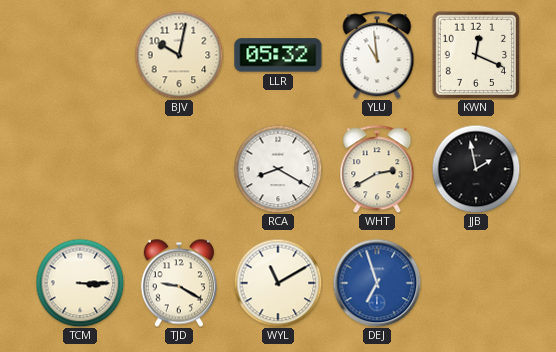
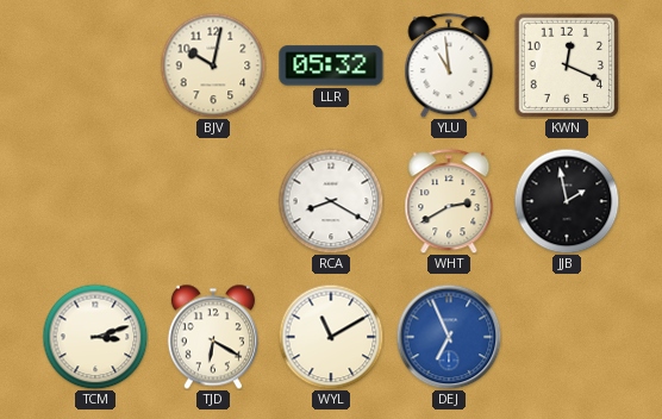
TCM: 3:15 -> 3:12 (95, 337)
TJD: 9:20 -> 6:20 (213, 337)
DEJ: 6:57 -> 6:56 (449, 337)
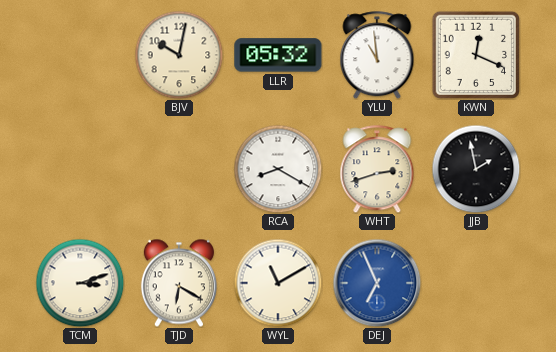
WHT: 2:40 -> 2:42 (377, 169)
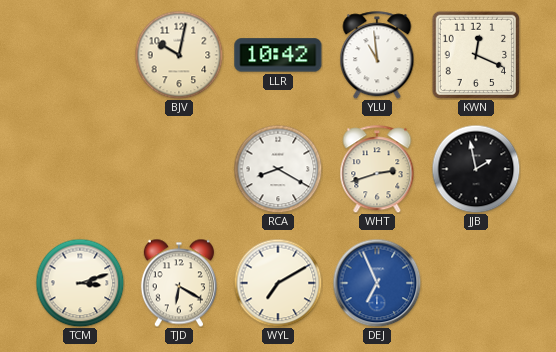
LLR: 05:32 -> 10:42 (278, 55)
WYL: 11:10 -> 7:10 (278, 283)
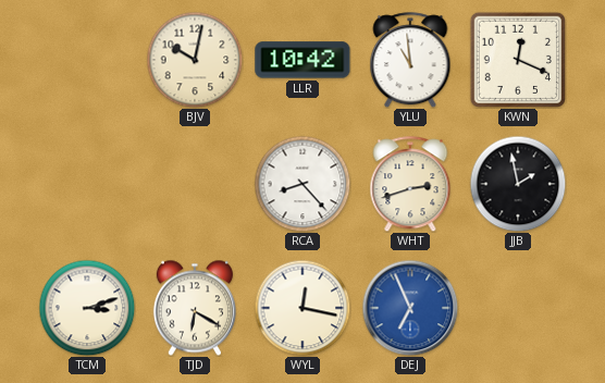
RCA: 8:20 -> 8:23 (302, 184)
WYL: 7:10 -> 12:17 (302, 308)
